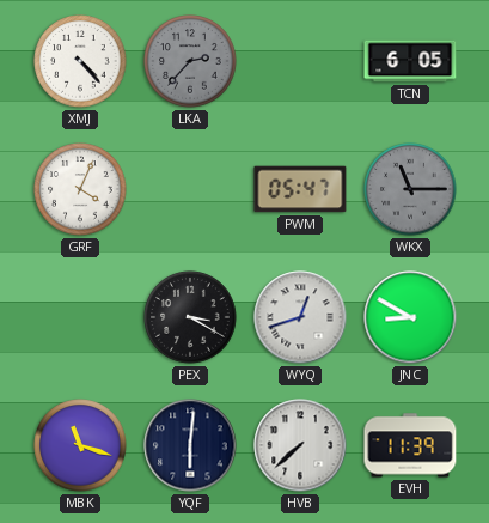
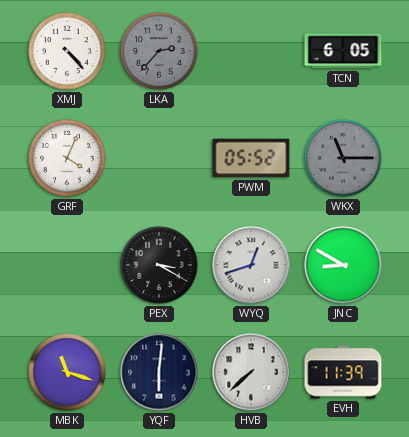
PWM: 05:47 -> 05:52 (251, 158)
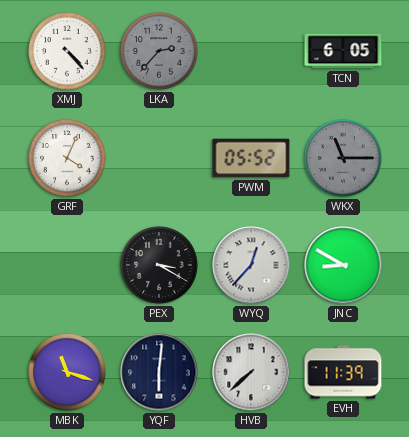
WYQ: 12:42 -> 12:37 (251, 265)
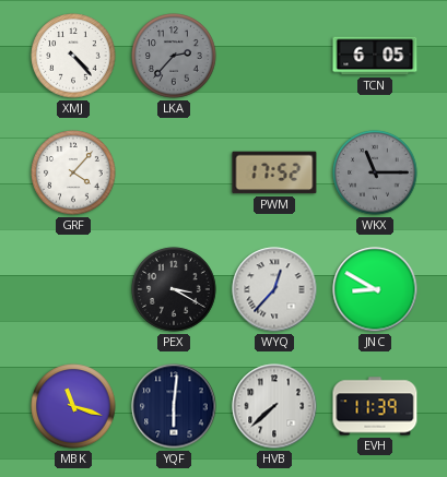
GRF: 4:04 -> 4:07 (73, 172)
PWM: 05:52 -> 17:52 (274, 172)
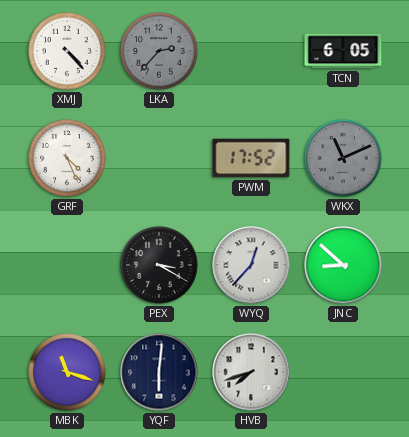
GRF: 4:07 -> 4:26 (67, 158)
WKX: 11:15 -> 11:11 (343, 158)
JNC: 8:50 -> 8:52 (343, 265)
HVB: 7:38 -> 7:42 (251, 372)
EVH: 11:39 -> none (375, 406)
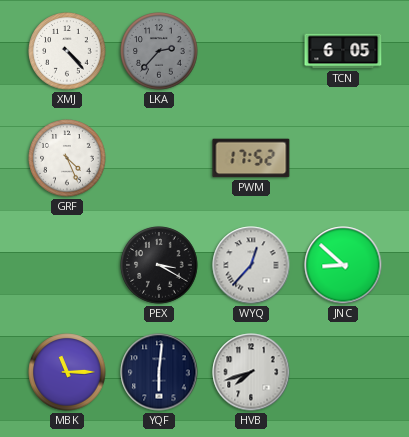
WKX: 11:11 -> none (343, 158)
MBK: 11:18 -> 11:15 (67, 372)
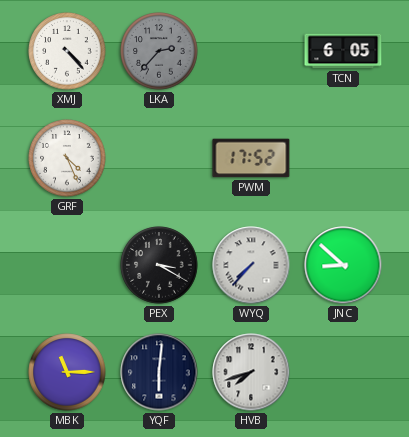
WYQ: 12:37 -> 7:37 (251, 265)
